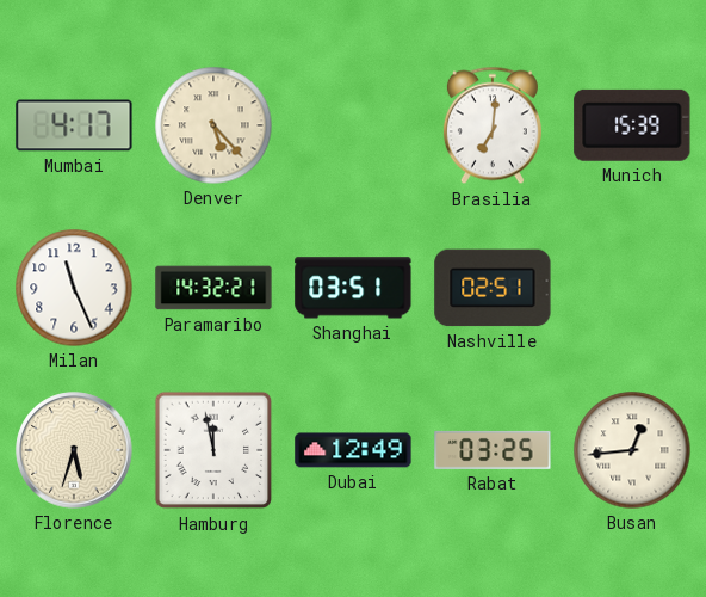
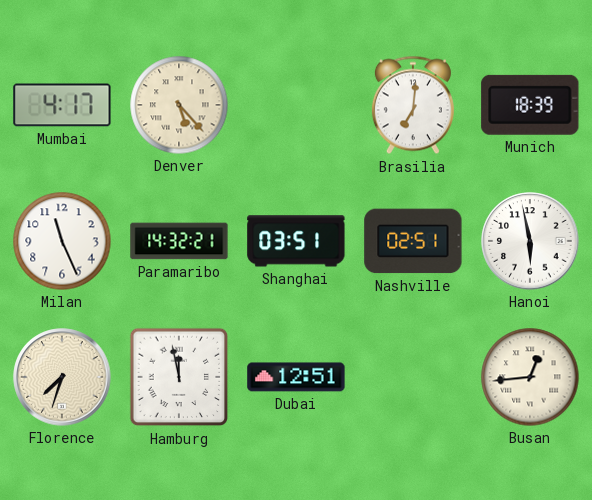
Munich: 15:39 -> 18:39 (530, 105)
Hanoi: none -> 5:58 (530, 241)
Florence: 5:33 -> 7:33 (62, 377)
Dubai: 12:49 -> 12:51 (296, 377)
Rabat: 03:25 -> none (493, 450)
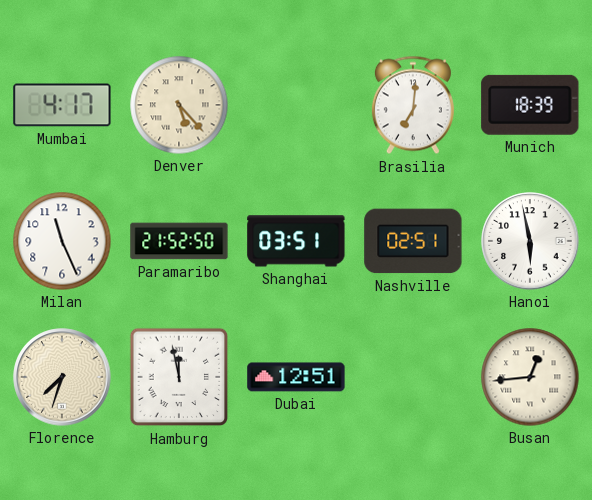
Paramaribo: 14:32 -> 21:52 (179, 241)
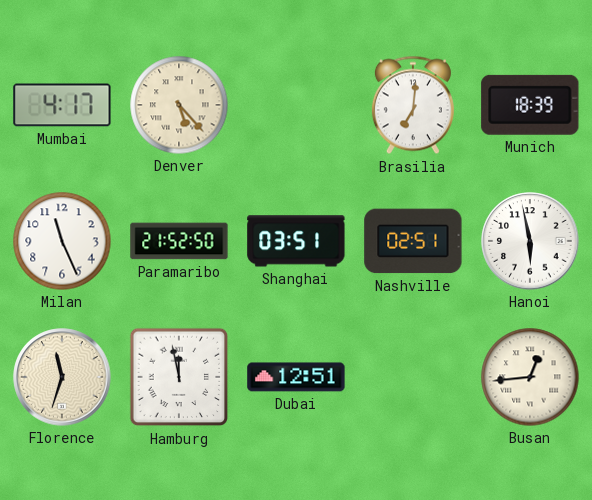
Florence: 7:33 -> 11:33 (62, 377)
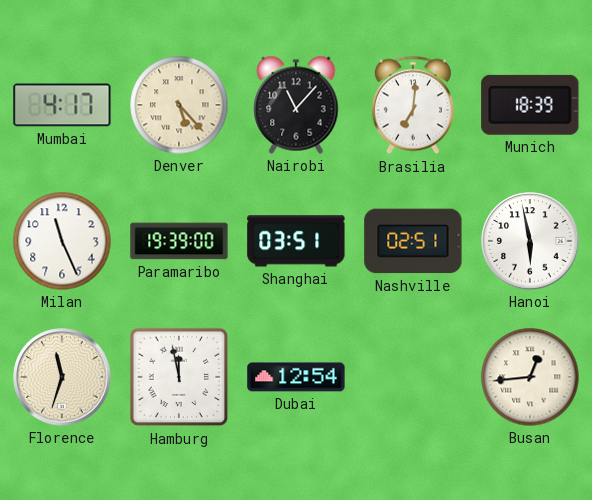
Nairobi: none -> 11:07 (296, 105)
Paramaribo: 21:52 -> 19:39 (179, 241)
Dubai: 12:51 -> 12:54 (296, 377)
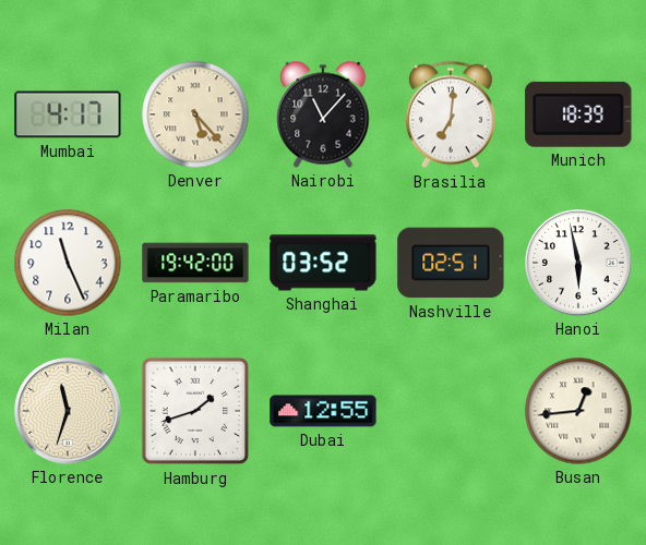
Paramaribo: 19:39 -> 19:42 (195, 263)
Shanghai: 03:51 -> 03:52 (323, 263)
Hamburg: 11:58 -> 1:42 (195, 411)
Dubai: 12:54 -> 12:55 (323, 411)
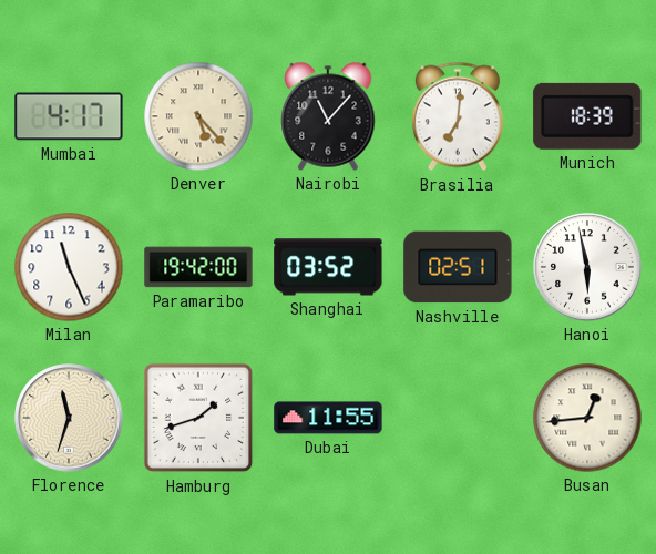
Dubai: 12:55 -> 11:55 (328, 418)
